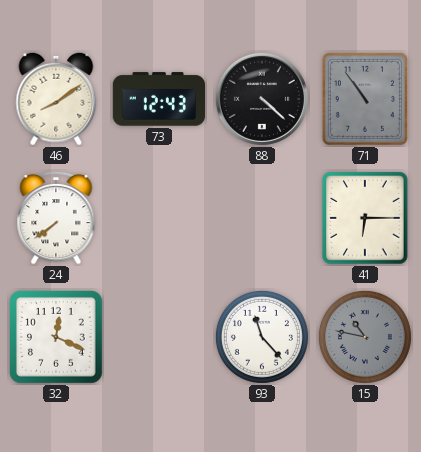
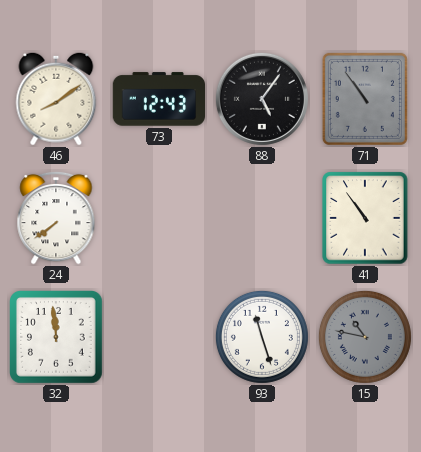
88: 4:22 -> 5:06 (262, 99)
41: 6:15 -> 10:54 (365, 218)
32: 12:19 -> 11:59 (57, 338)
93: 11:23 -> 11:27 (262, 337)
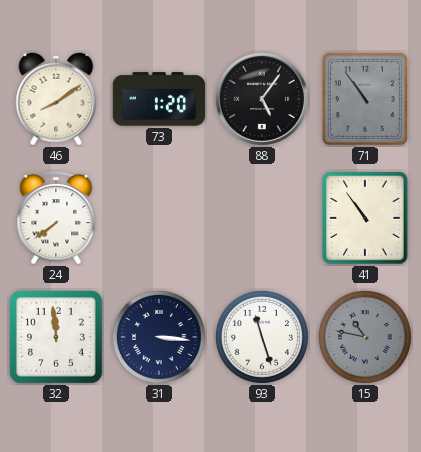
73: 12:43 -> 1:20 (158, 99)
31: none -> 3:16 (159, 337)
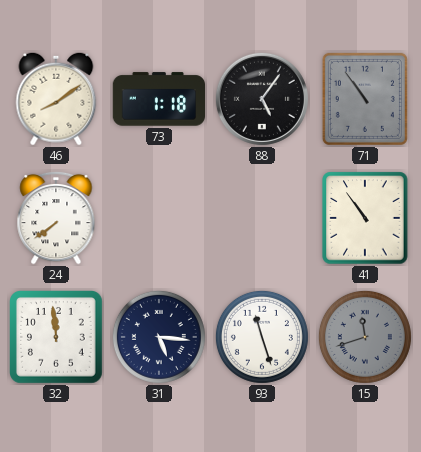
73: 1:20 -> 1:18 (158, 99)
31: 3:16 -> 5:16 (159, 337)
15: 10:47 -> 11:42 (365, 337)
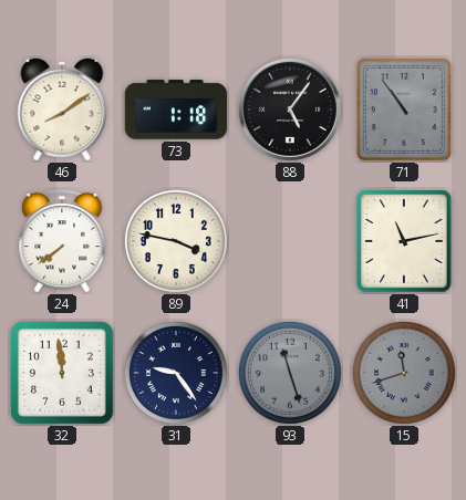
89: none -> 3:47 (176, 241)
41: 10:54 -> 11:13 (404, 241)
31: 5:16 -> 9:24 (176, 373)
93 dial: white -> grey (290, 373)
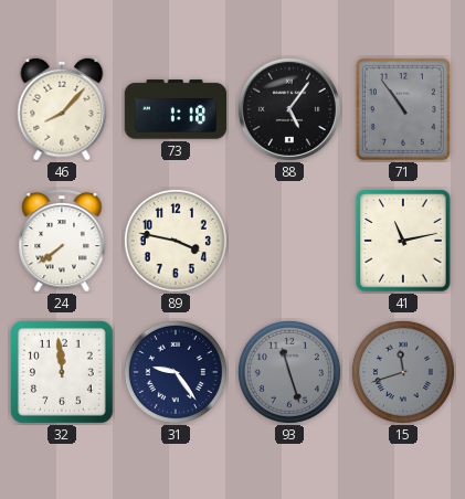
46: 8:09 -> 8:07 (62, 109)
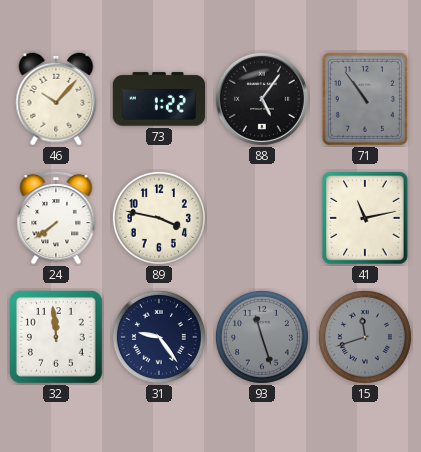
46: 8:07 -> 10:07 (56, 99)
73: 1:18 -> 1:22 (158, 99)
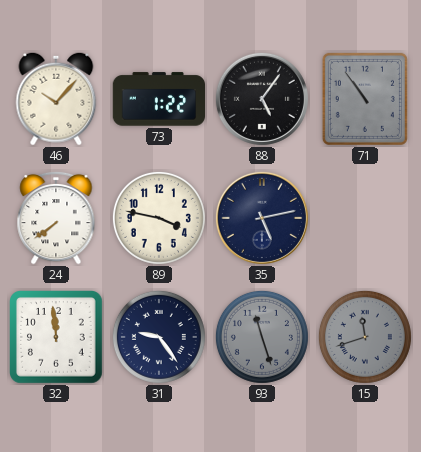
35: none -> 5:13 (262, 218)
41: 11:13 -> none (365, 218)
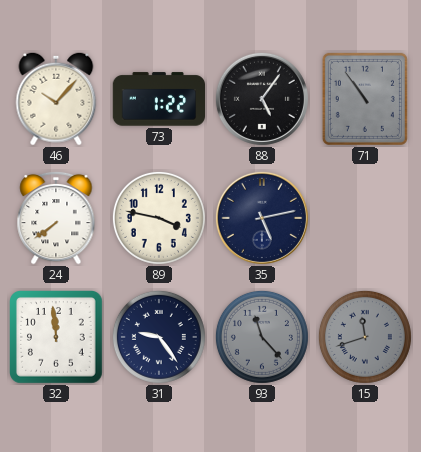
93: 11:27 -> 11:23 (262, 337)
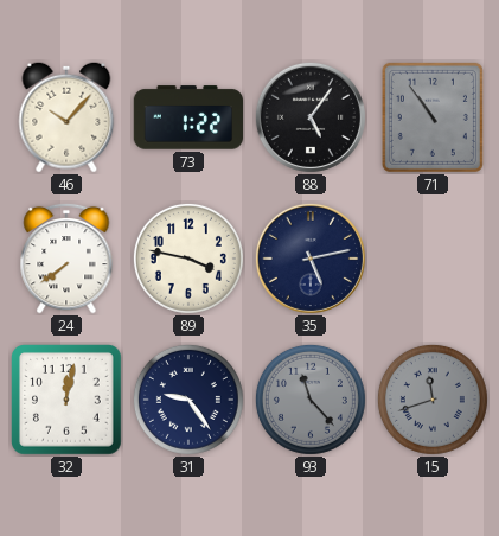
32: 11:59 -> 12:02 (68, 401)
